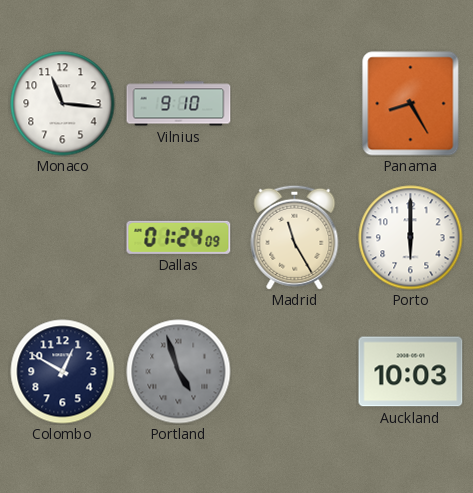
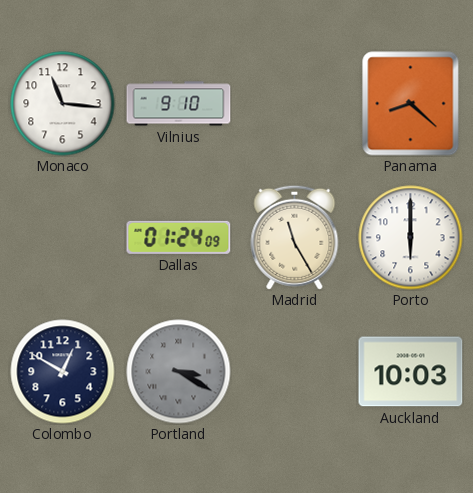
Panama: 8:25 -> 8:22 (411, 104)
Portland: 4:57 -> 3:20 (179, 372)
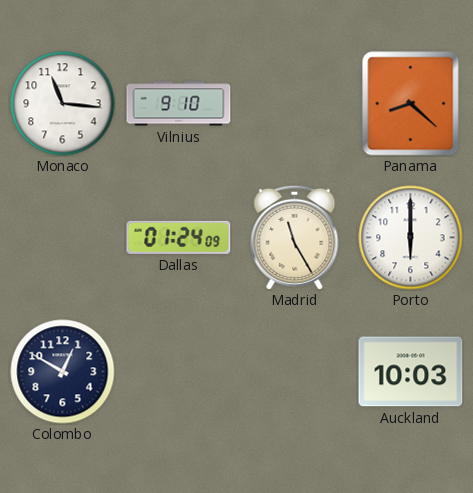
Portland: 3:20 -> none (179, 372)
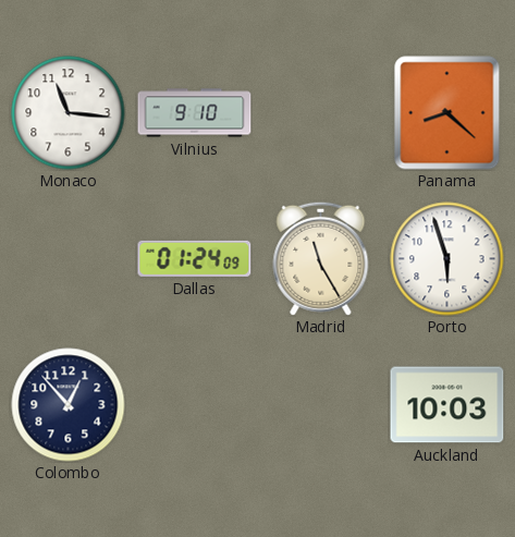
Porto: 6:00 -> 5:57 (447, 259)
Colombo: 12:50 -> 12:53 (69, 405)
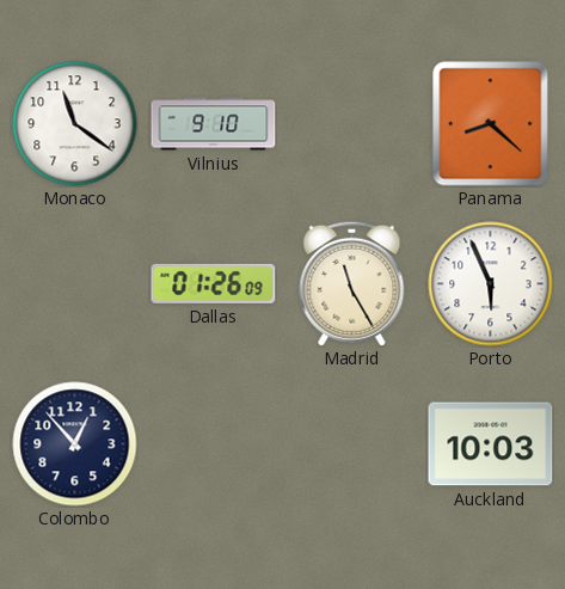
Monaco: 11:16 -> 11:21 (75, 124)
Dallas: 01:24 -> 01:26 (214, 283)
Porto: 5:57 -> 5:56 (491, 284)
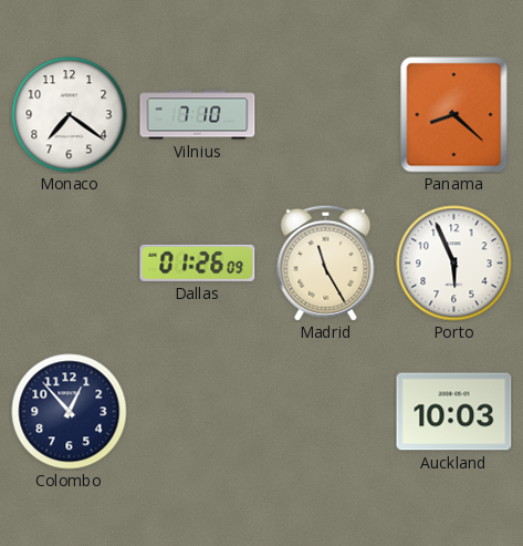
Monaco: 11:21 -> 7:21 (70, 115)
Vilnius: 9:10 -> 7:10 (198, 115)
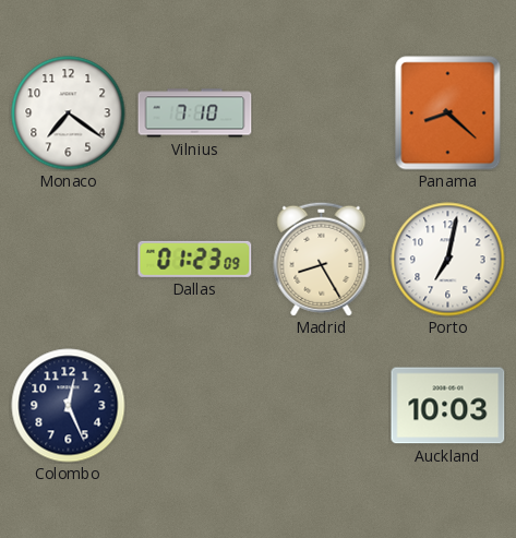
Dallas: 01:26 -> 01:23 (195, 259)
Madrid: 11:25 -> 8:25 (322, 259)
Porto: 5:56 -> 7:02 (448, 260)
Colombo: 12:53 -> 12:26 (69, 406)
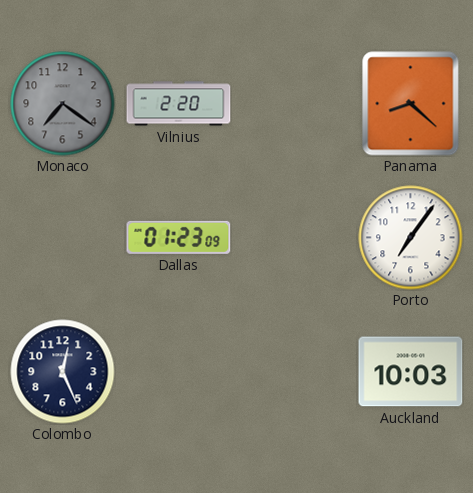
Monaco dial: white -> grey (63, 104)
Vilnius: 7:10 -> 2:20 (179, 104)
Madrid: 8:25 -> none (322, 259)
Porto: 7:02 -> 7:06 (411, 238)
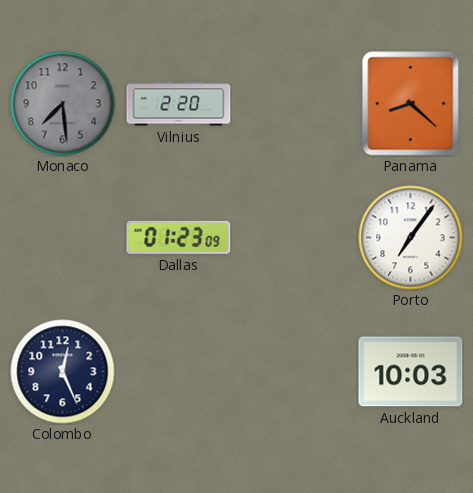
Monaco: 7:21 -> 7:29 (63, 104)
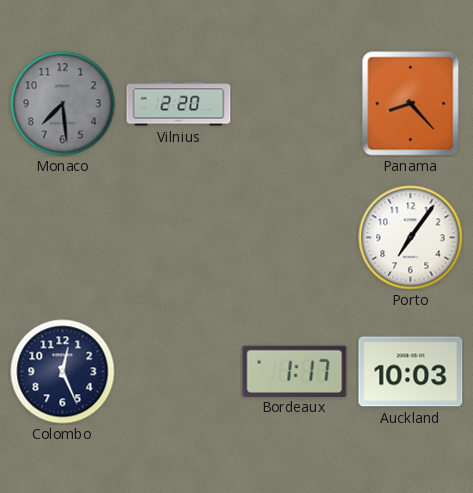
Panama: 8:22 -> 8:23 (411, 104)
Dallas: 01:23 -> none (179, 237)
Bordeaux: none -> 1:17 (295, 371)
